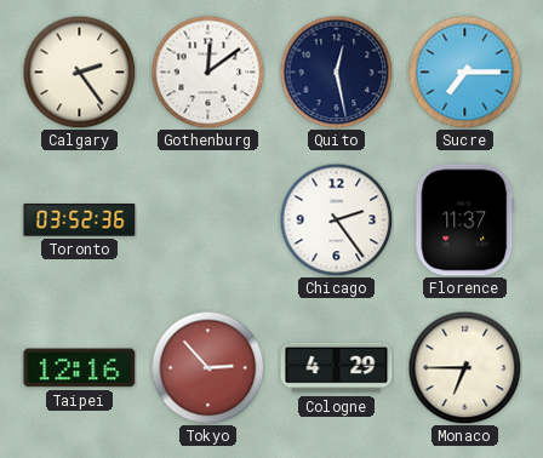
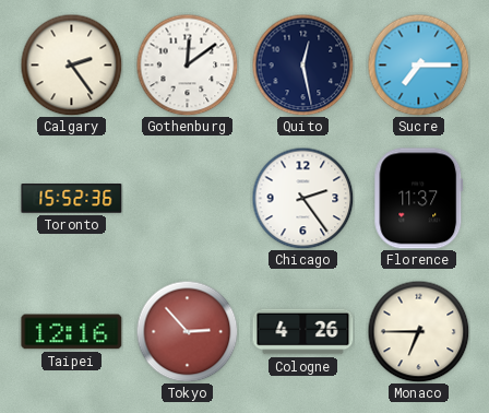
Toronto: 03:52 -> 15:52 (72, 199)
Cologne: 4:29 -> 4:26 (303, 332)
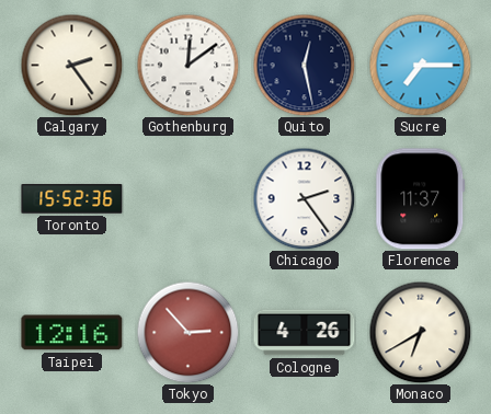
Monaco: 6:45 -> 6:40 (420, 332)
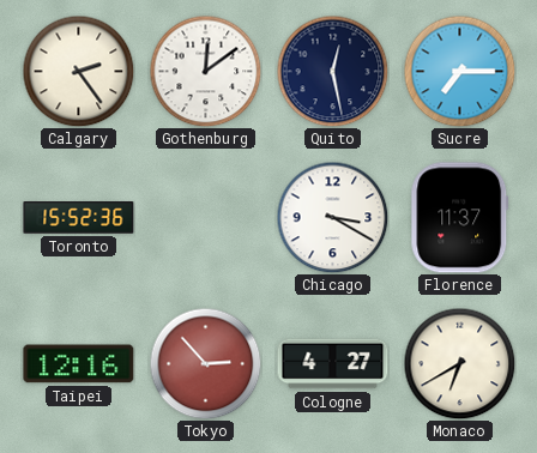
Chicago: 2:24 -> 3:20 (332, 217)
Cologne: 4:26 -> 4:27 (333, 364)
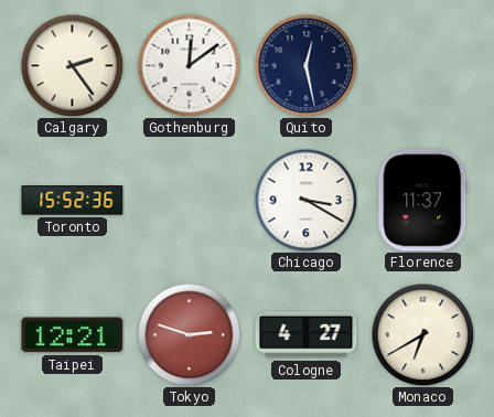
Sucre: 7:15 -> none (459, 71)
Taipei: 12:16 -> 12:21 (73, 335)
Tokyo: 2:53 -> 2:48 (189, 334)
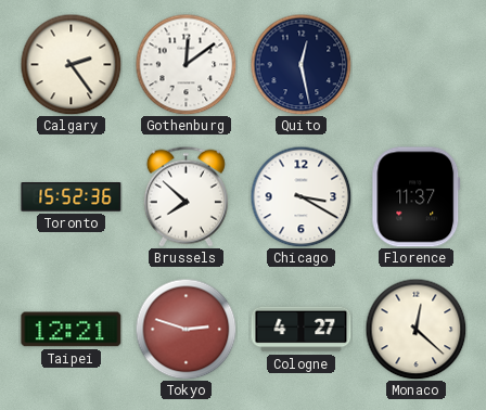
Brussels: none -> 7:52 (186, 196)
Monaco: 6:40 -> 12:22 (415, 329)
